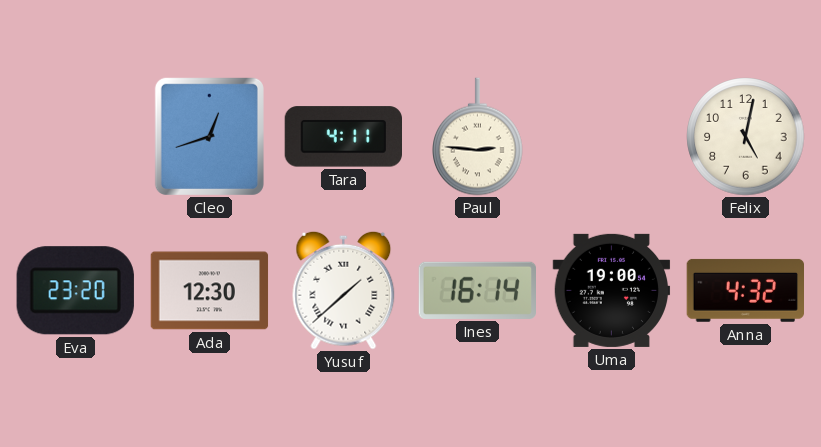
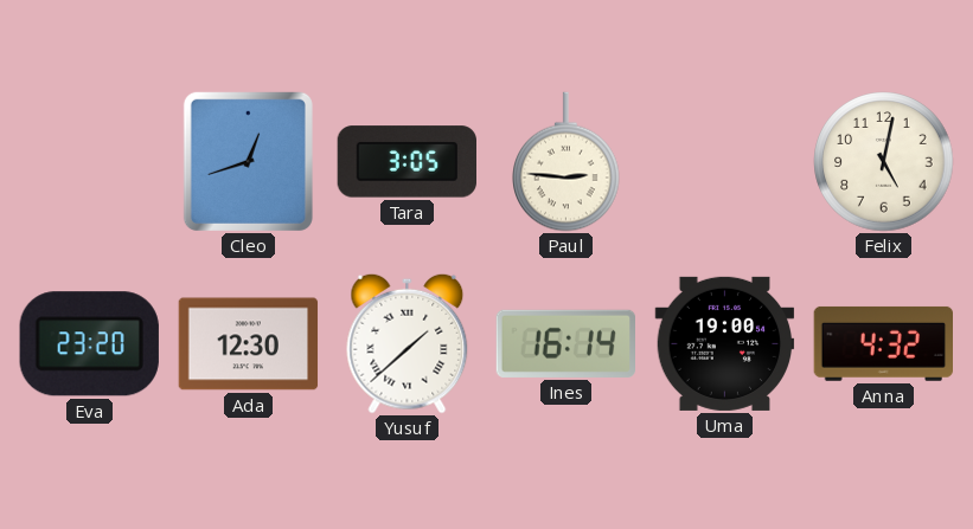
Tara: 4:11 -> 3:05 (407, 162)
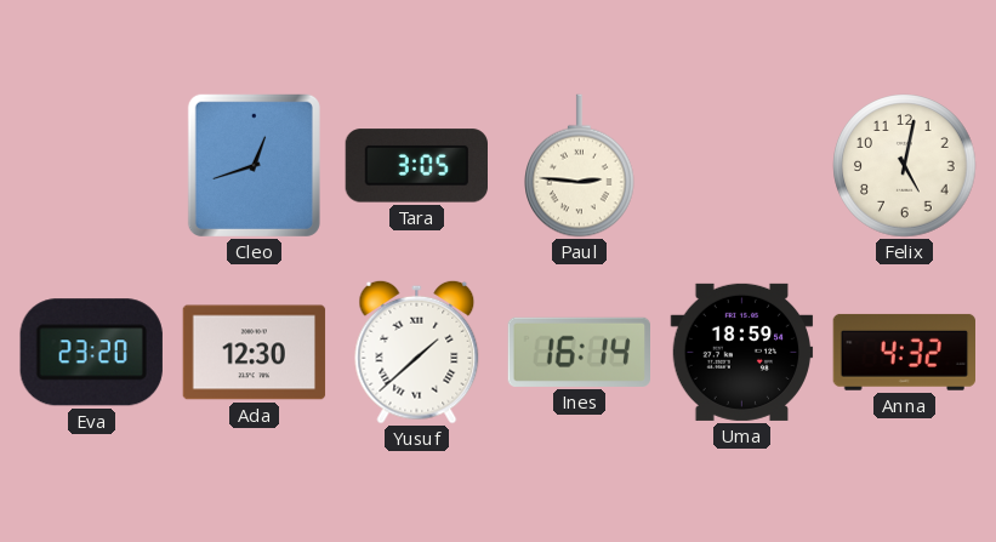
Uma: 19:00 -> 18:59 (742, 352)
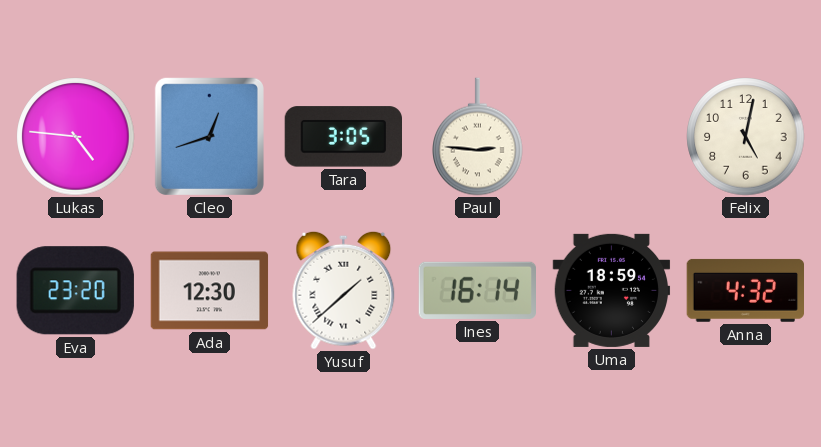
Lukas: none -> 4:46 (76, 137)
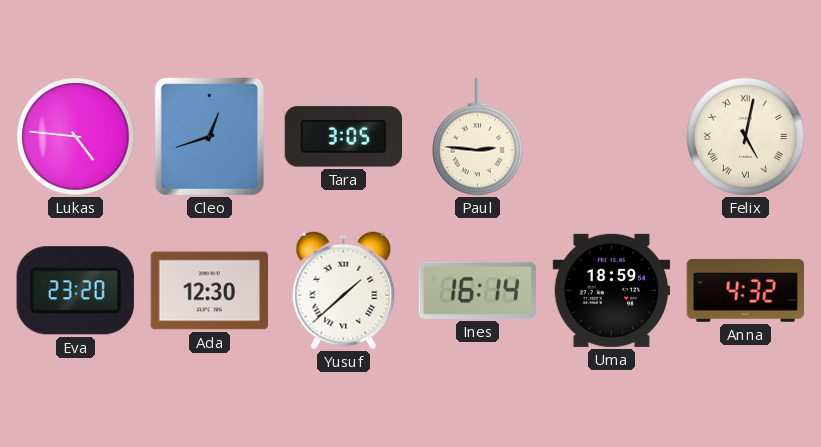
Felix numerals: Arabic -> Roman (746, 137)
